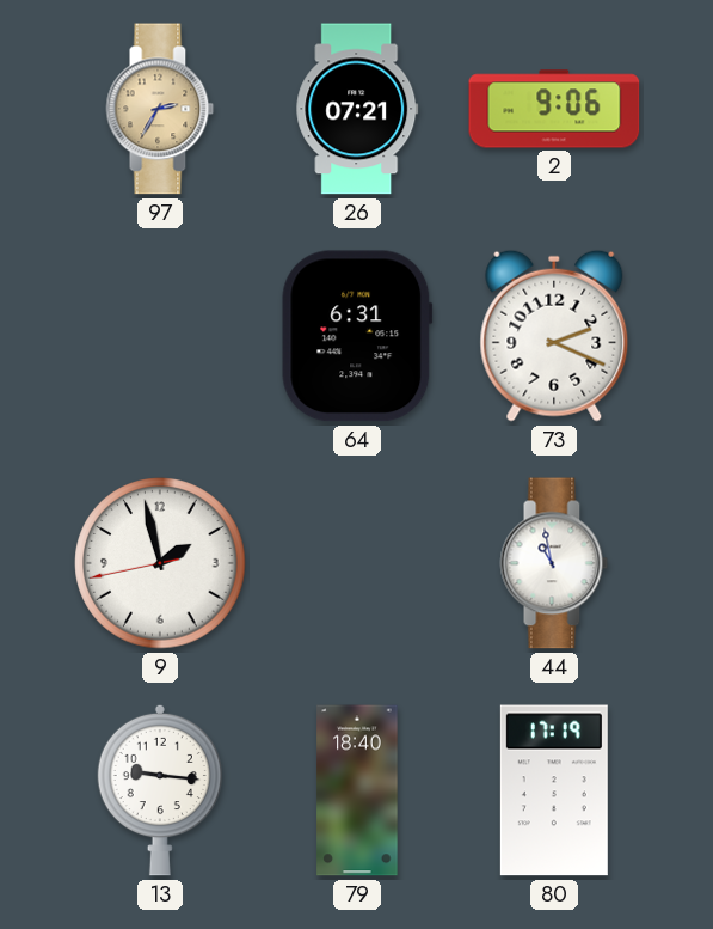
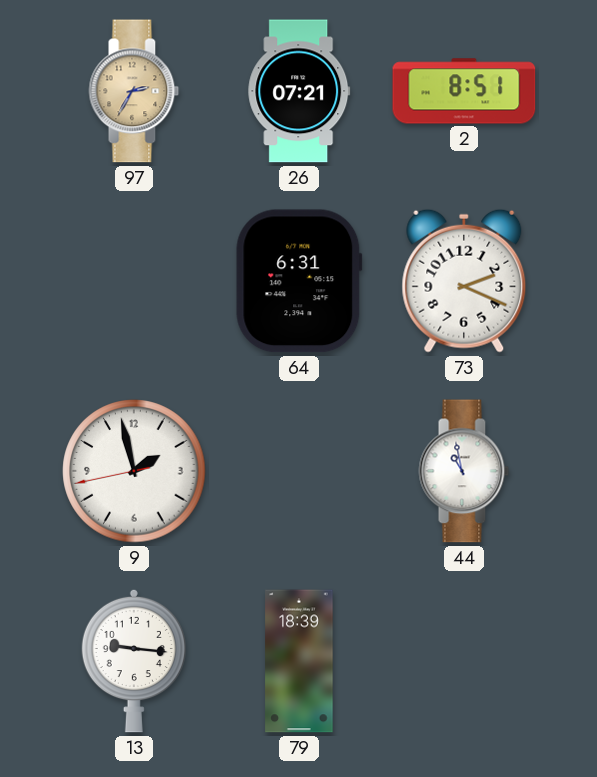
2: 9:06 -> 8:51 (464, 91)
79: 18:40 -> 18:39 (299, 661)
80: 17:19 -> none (554, 790)
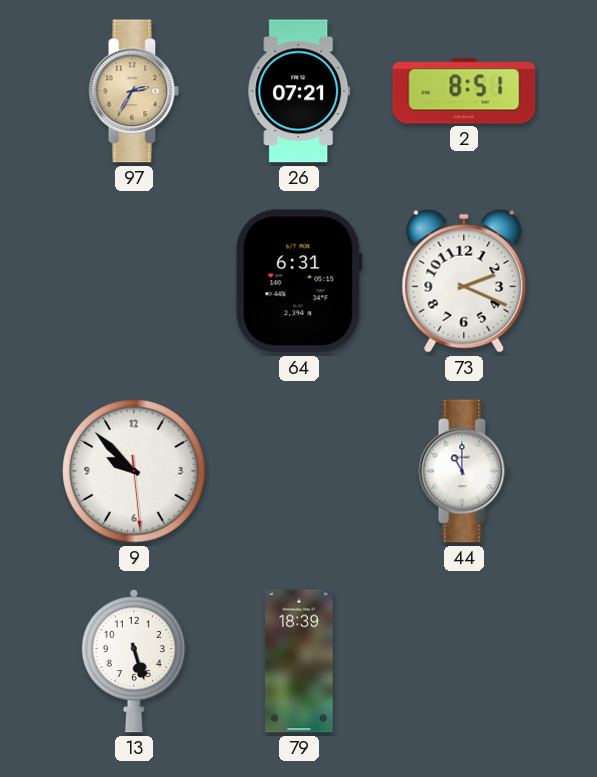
9: 1:57 -> 9:52 (134, 471)
44: 10:58 -> 11:00 (464, 471)
13: 9:16 -> 5:27 (134, 661)
